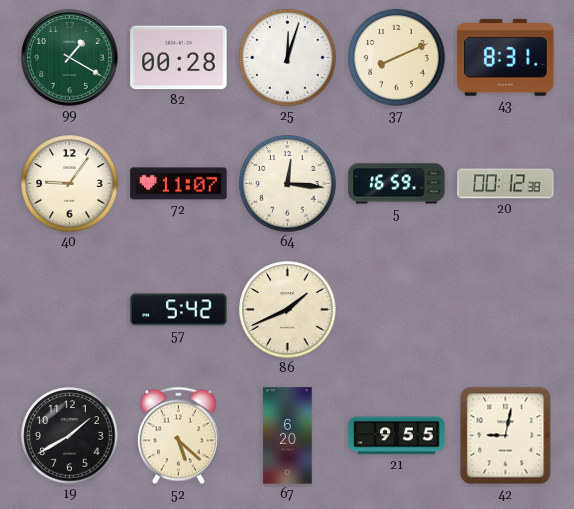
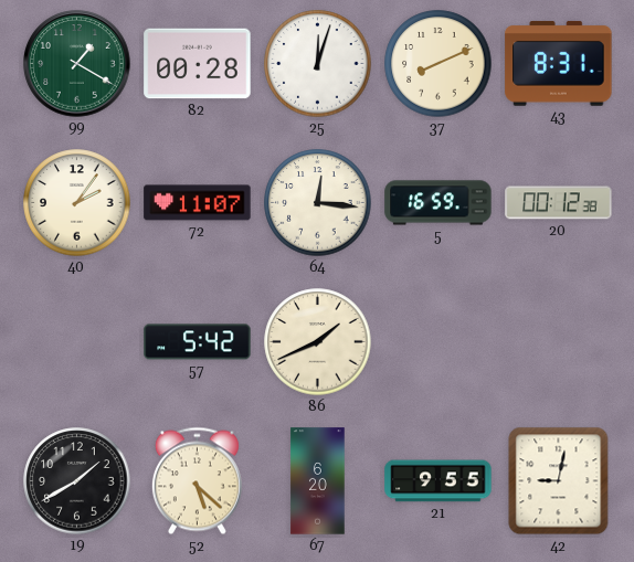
40: 9:06 -> 2:06 (77, 203)
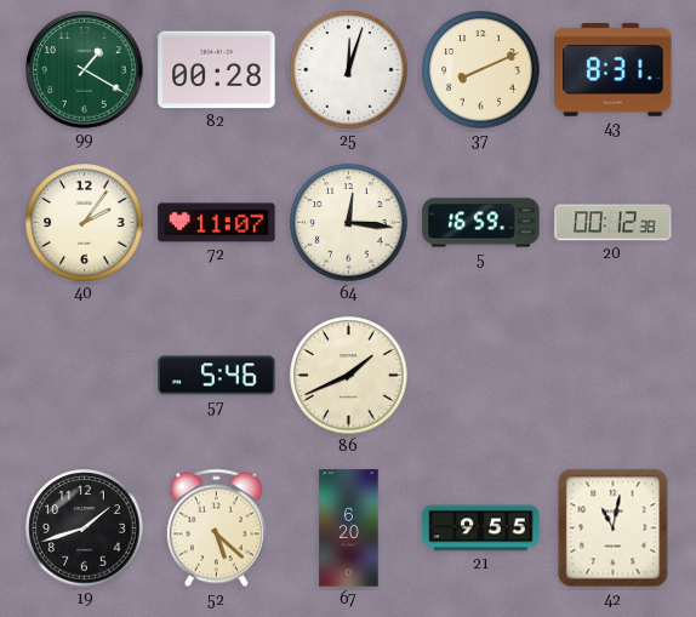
57: 5:42 -> 5:46 (217, 376)
19: 1:40 -> 1:42 (85, 529)
42: 9:02 -> 11:02 (614, 529)
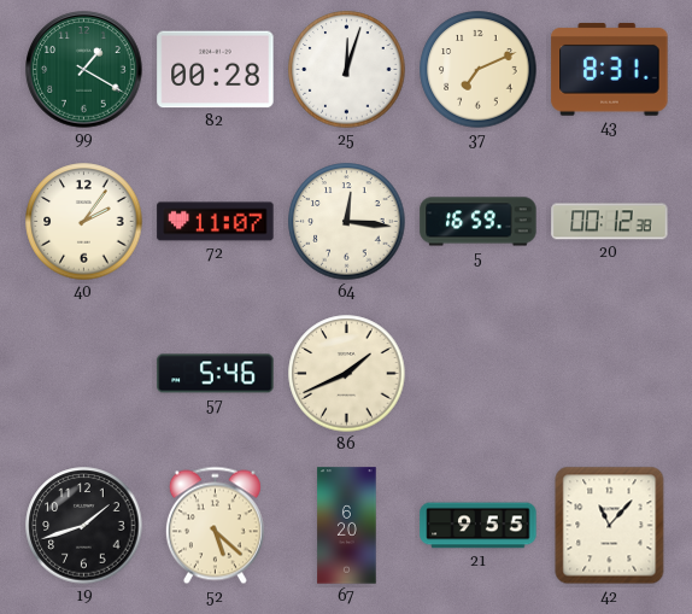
37: 8:11 -> 7:11 (479, 70)
42: 11:02 -> 11:07 (610, 526)
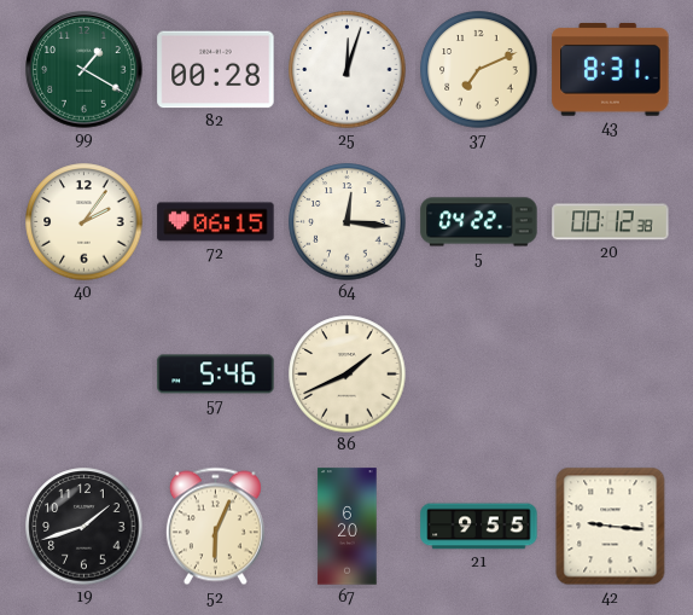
72: 11:07 -> 06:15 (216, 222)
5: 16:59 -> 04:22 (479, 222)
52: 5:22 -> 6:04 (215, 527)
42: 11:07 -> 9:16 (611, 527)
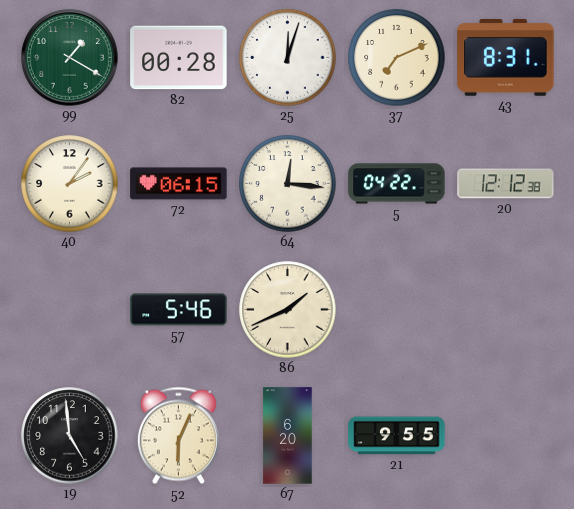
20: 00:12 -> 12:12 (506, 184)
19: 1:42 -> 4:59 (70, 436)
42: 9:16 -> none (611, 527)
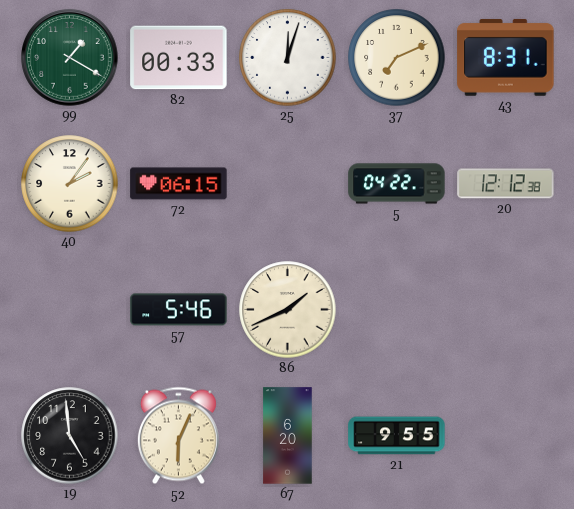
82: 00:28 -> 00:33 (179, 58)
64: 12:16 -> none (288, 184)
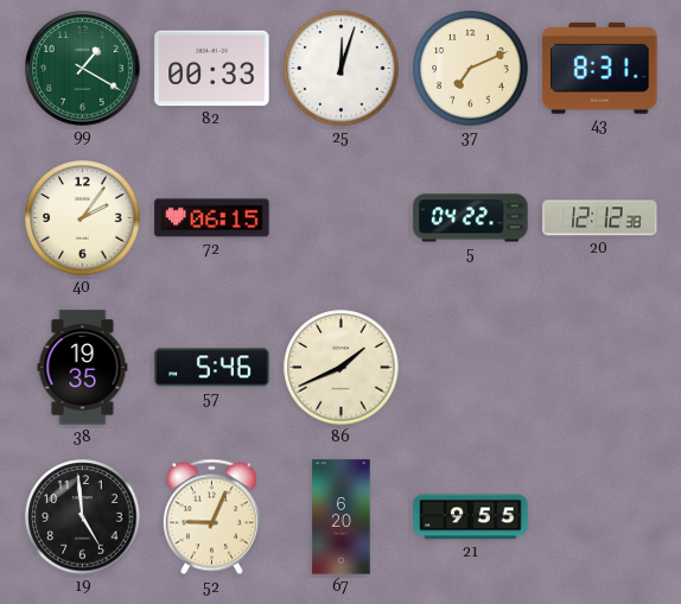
38: none -> 19:35 (83, 368)
52: 6:04 -> 9:04 (211, 517)
